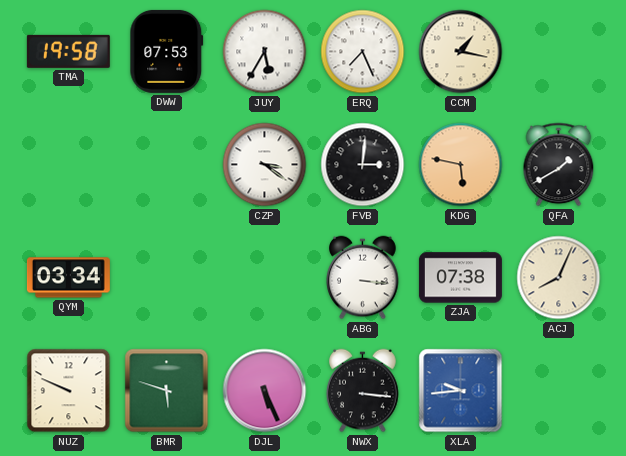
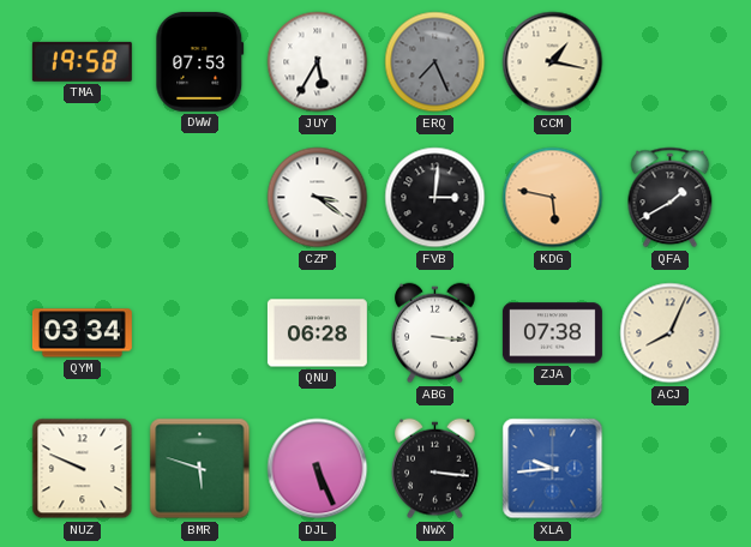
ERQ dial: white -> grey (435, 62)
QNU: none -> 06:28 (317, 333)
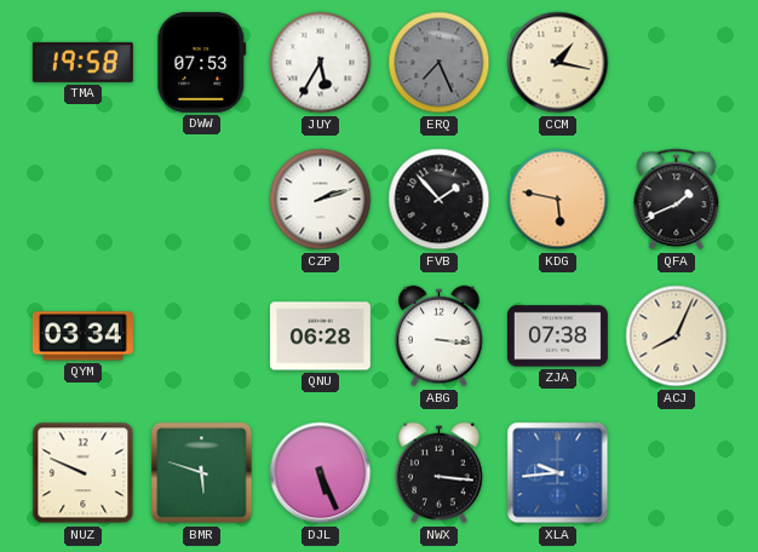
CZP: 3:21 -> 2:12 (321, 200)
FVB: 3:01 -> 1:53 (440, 200)
QFA: 1:40 -> 1:41 (677, 200)
